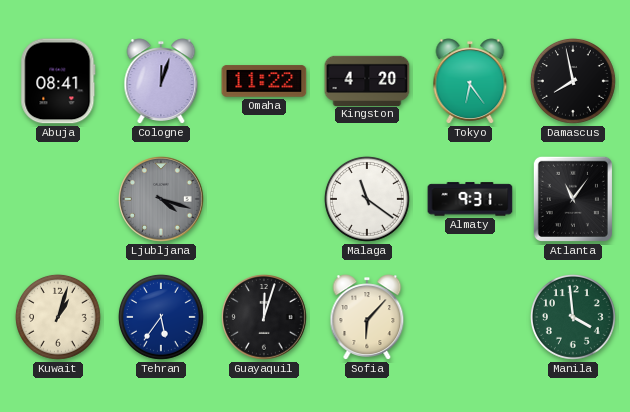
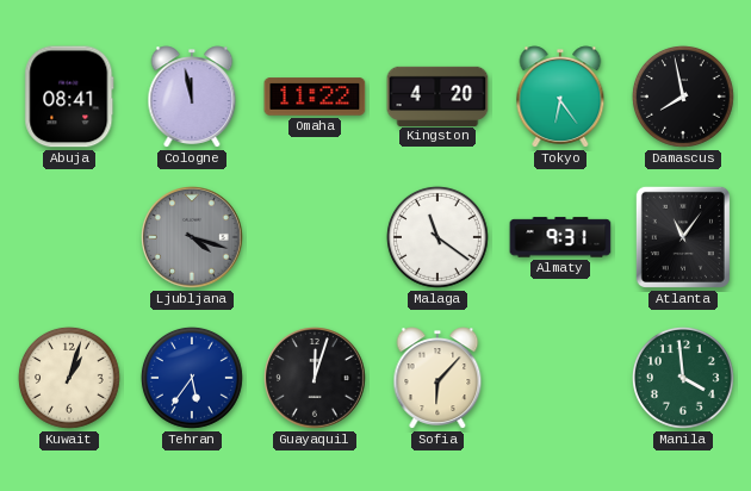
Cologne: 12:03 -> 11:58 (192, 97)
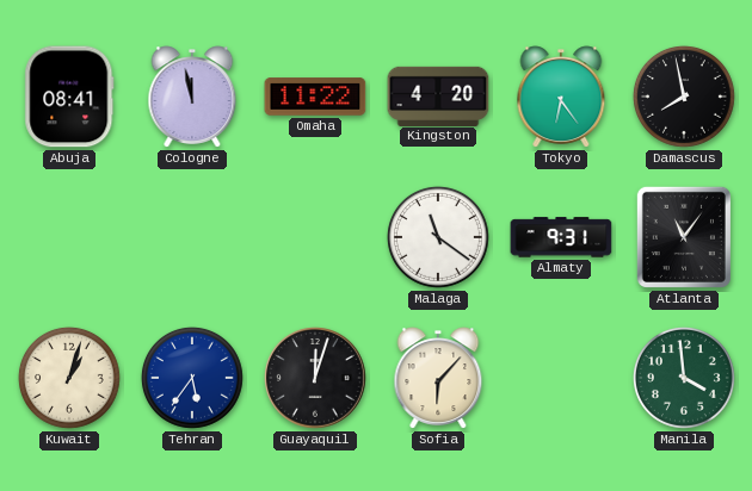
Ljubljana: 4:18 -> none (192, 237)
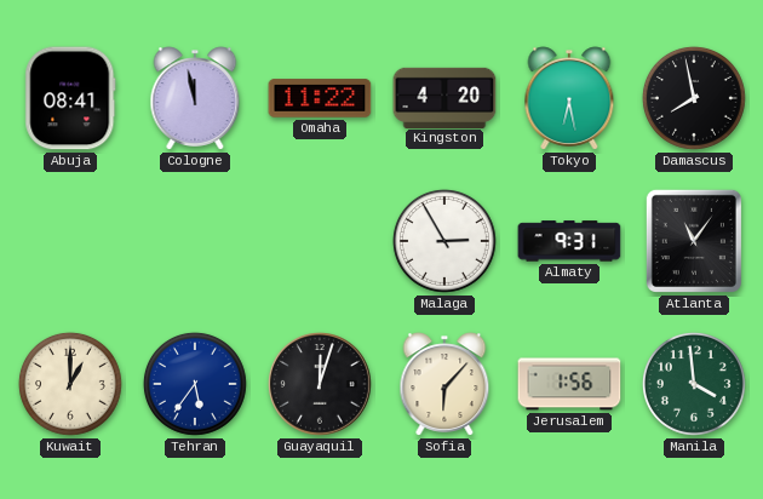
Tokyo: 6:24 -> 6:28 (569, 98)
Malaga: 11:21 -> 2:55 (444, 241)
Kuwait: 1:03 -> 1:00 (70, 384)
Jerusalem: none -> 1:56 (569, 384)
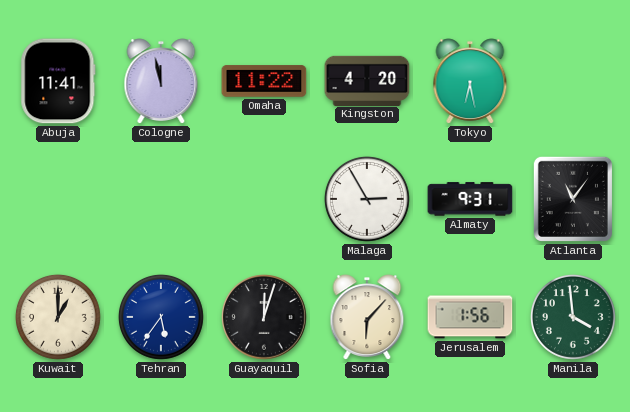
Abuja: 08:41 -> 11:41 (58, 81)
Damascus: 7:58 -> none (694, 98)
